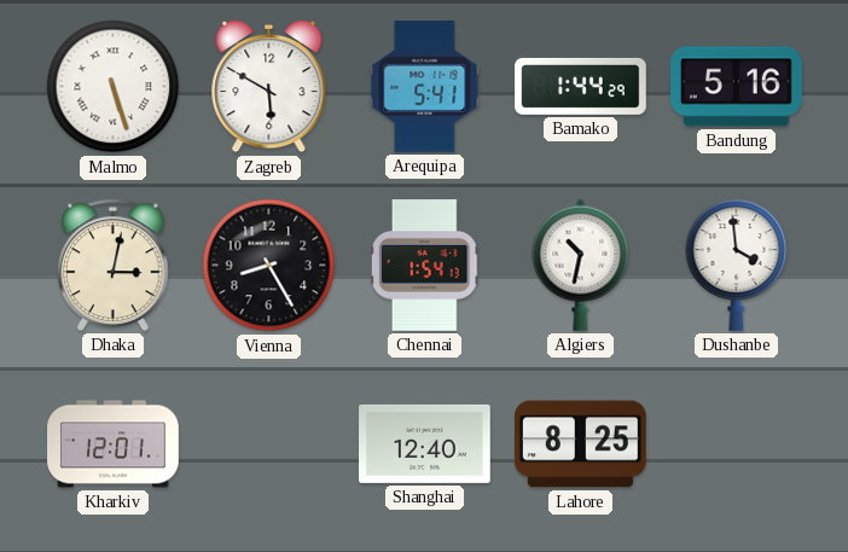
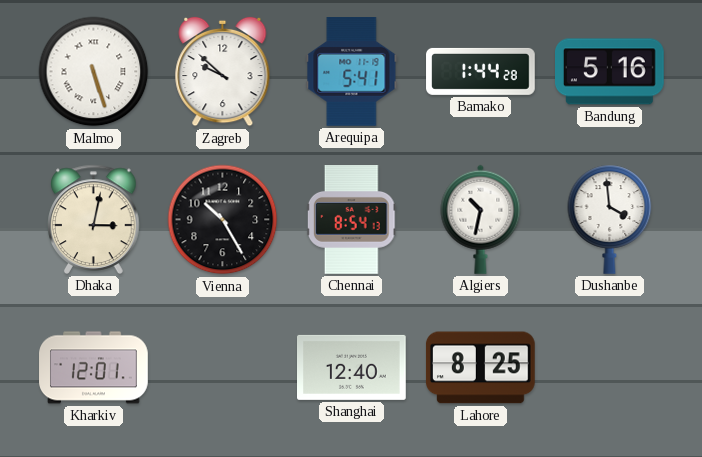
Zagreb: 5:50 -> 9:52 (223, 72)
Bamako: 1:44:29 -> 1:44:28 (481, 71)
Vienna: 8:25 -> 10:25 (223, 220)
Chennai: 1:54 -> 8:54 (351, 220)
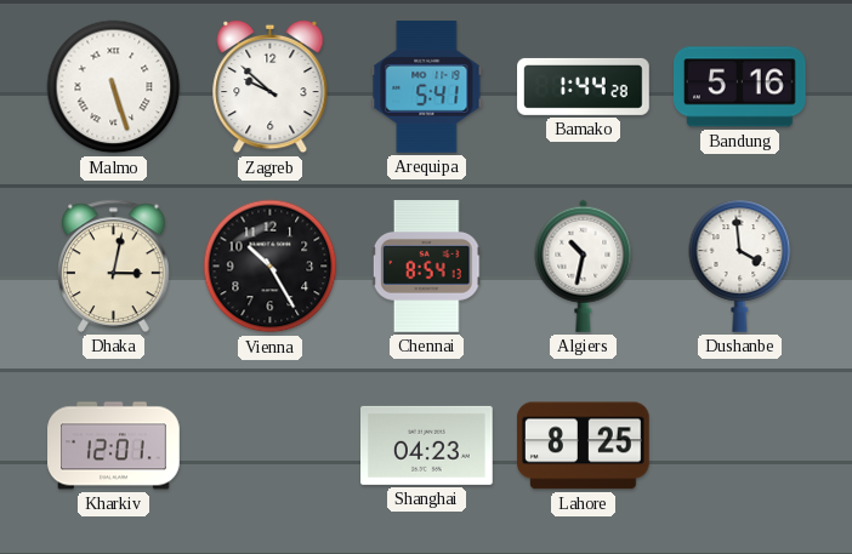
Shanghai: 12:40 -> 04:23 (427, 445)
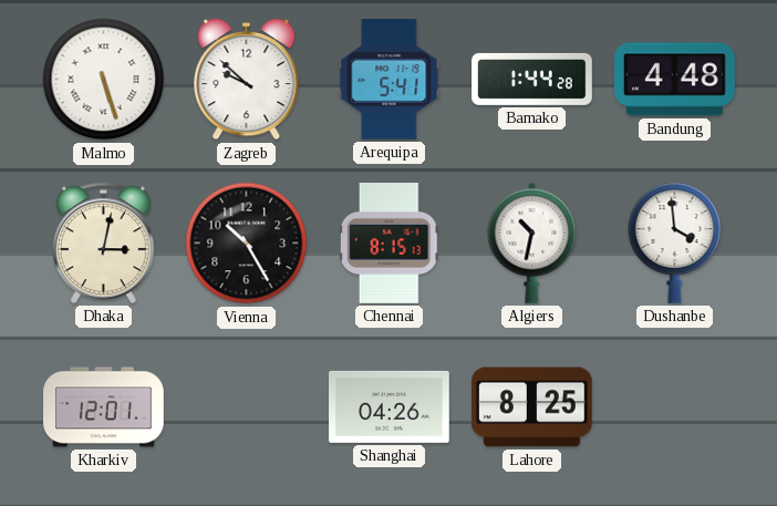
Bandung: 5:16 -> 4:48 (675, 80)
Chennai: 8:54 -> 8:15 (388, 244)
Shanghai: 04:23 -> 04:26 (390, 406)
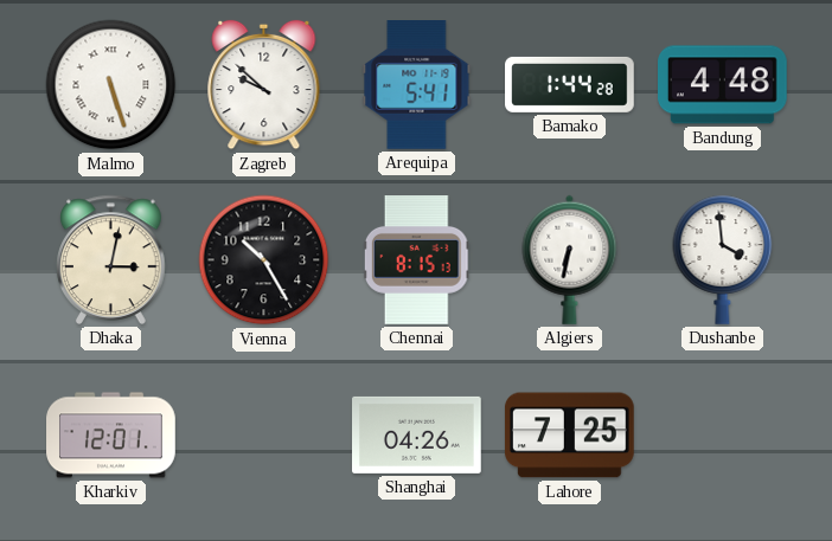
Algiers: 10:32 -> 6:32 (570, 259)
Lahore: 8:25 -> 7:25 (569, 436)
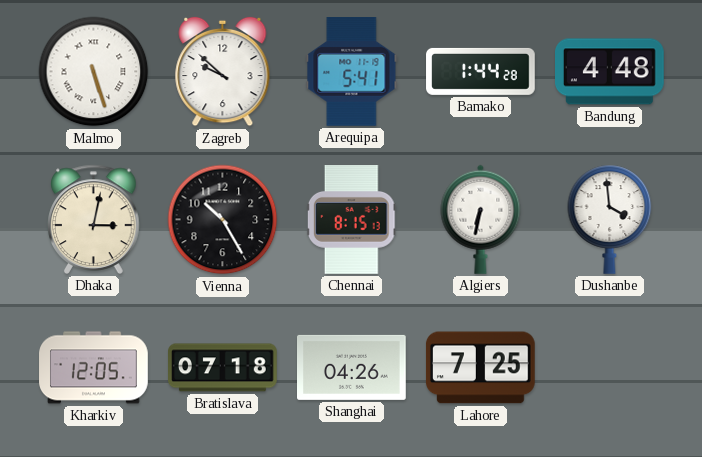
Kharkiv: 12:01 -> 12:05 (94, 368)
Bratislava: none -> 07:18 (223, 368)
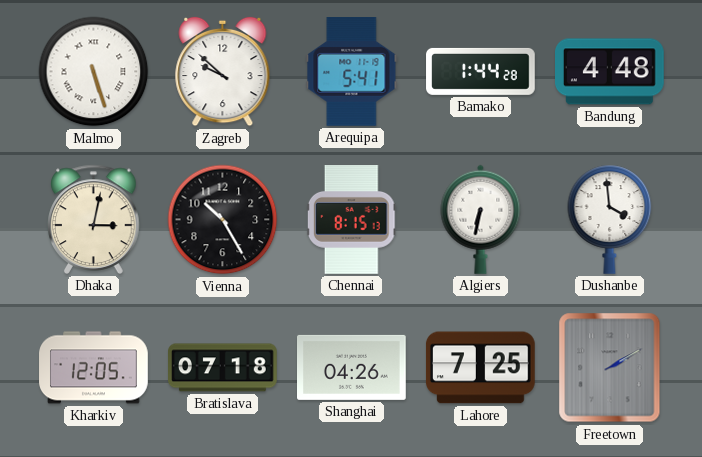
Freetown: none -> 2:10 (610, 368)
